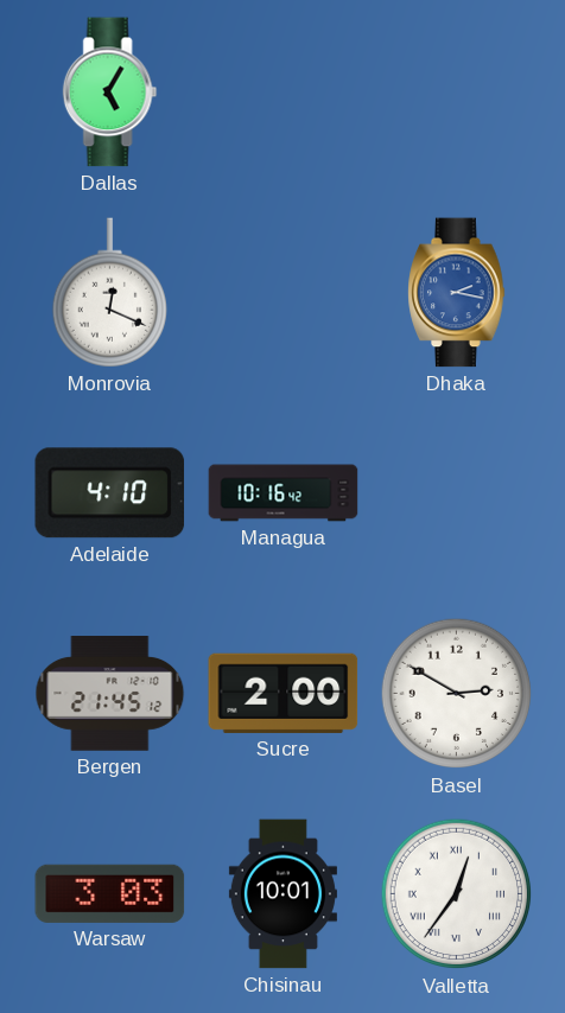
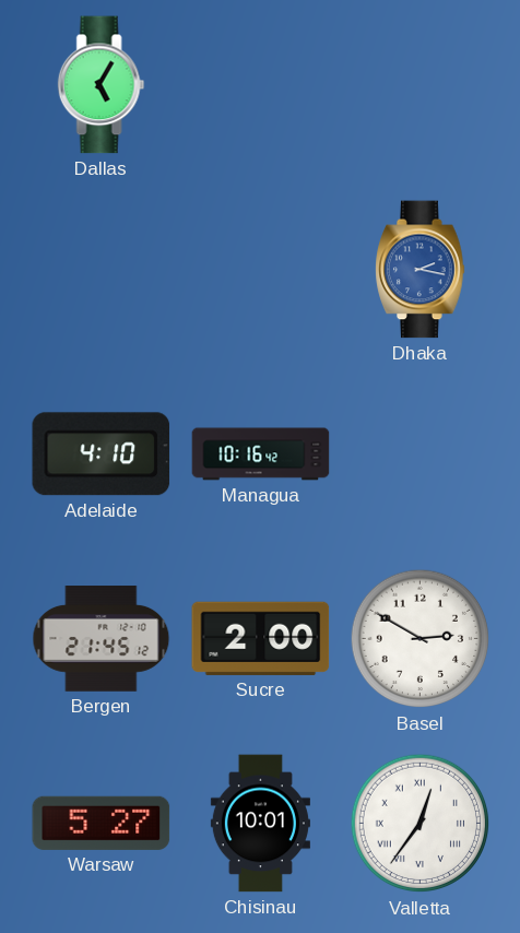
Monrovia: 12:19 -> none (109, 293)
Warsaw: 3:03 -> 5:27 (102, 823)
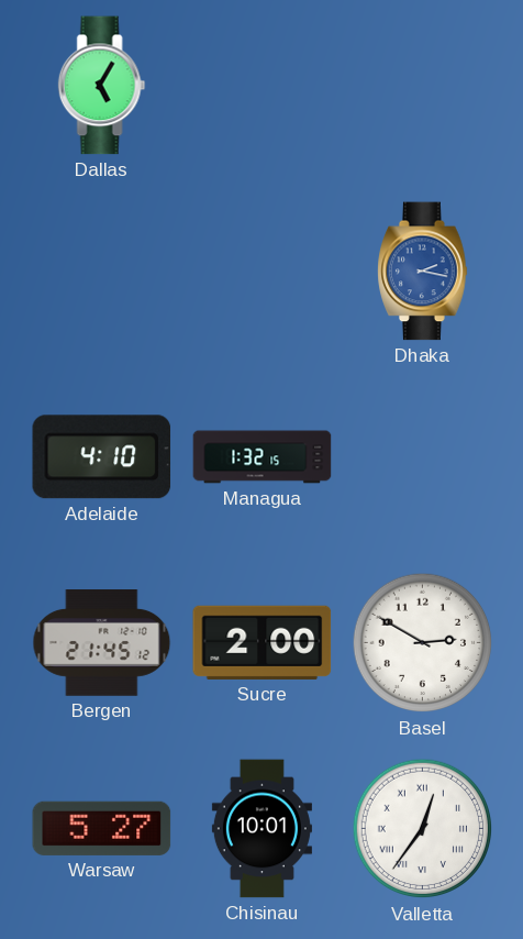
Managua: 10:16 -> 1:32 (263, 457)
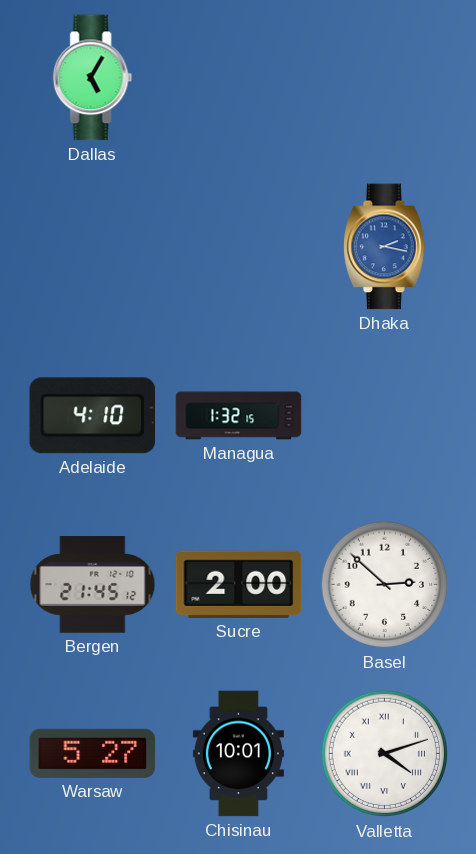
Basel: 2:50 -> 2:52 (385, 585)
Valletta: 12:36 -> 4:12 (385, 754)
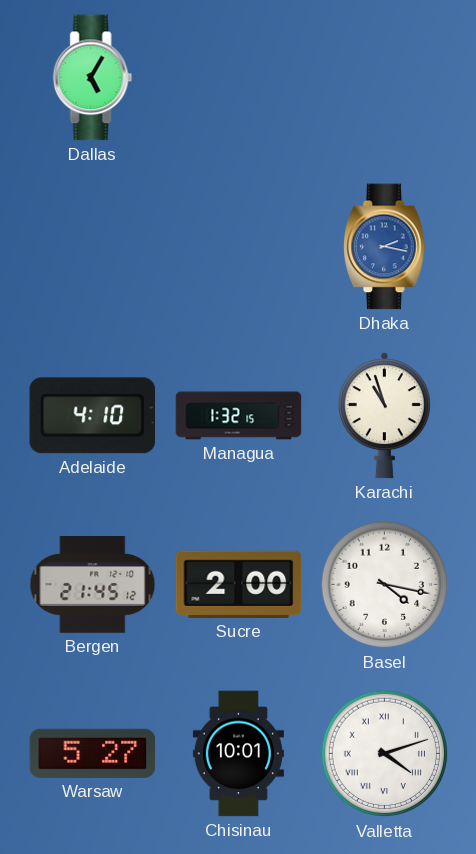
Karachi: none -> 10:57 (384, 416)
Basel: 2:52 -> 4:17 (385, 585)
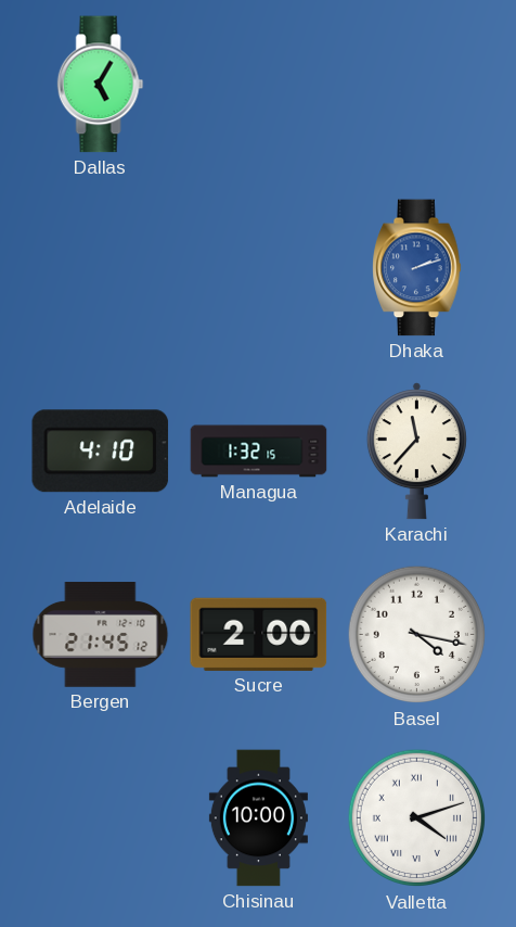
Dhaka: 2:17 -> 2:12 (417, 268)
Karachi: 10:57 -> 11:37 (416, 452)
Warsaw: 5:27 -> none (93, 753)
Chisinau: 10:01 -> 10:00 (258, 818)
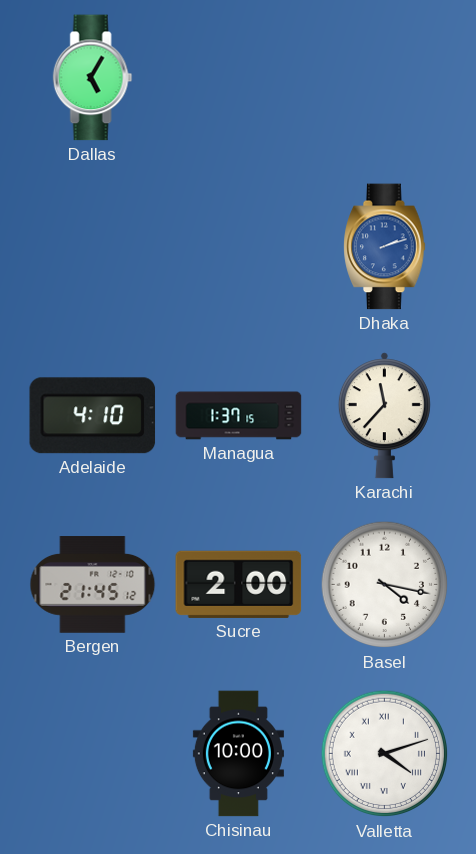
Managua: 1:32 -> 1:37 (239, 416)
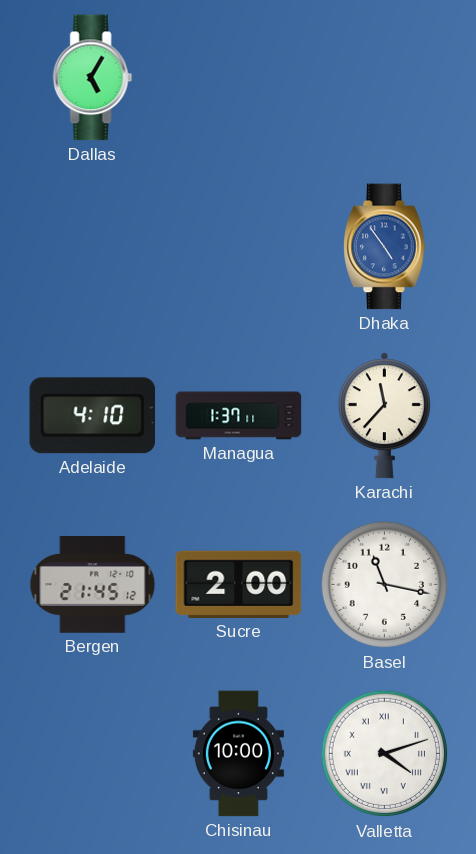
Dhaka: 2:12 -> 4:54 (385, 247)
Managua: 1:37:15 -> 1:37:11 (239, 416)
Basel: 4:17 -> 11:17 (385, 585)
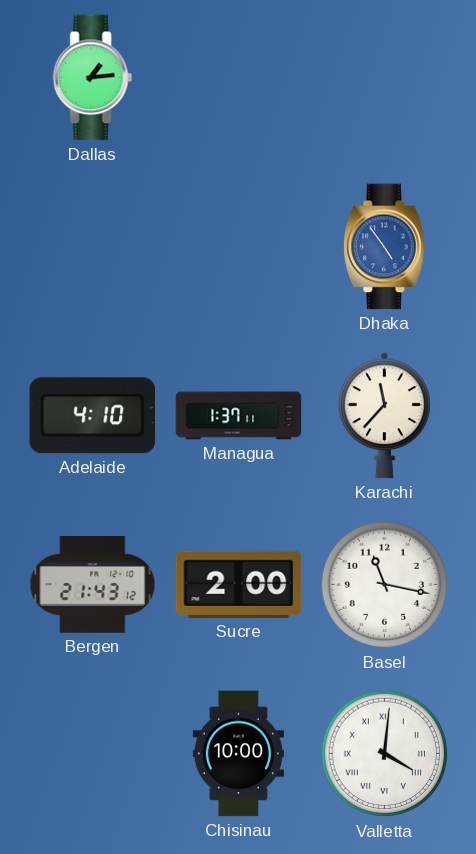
Dallas: 5:05 -> 1:14 (93, 78)
Bergen: 21:45 -> 21:43 (93, 585)
Valletta: 4:12 -> 4:01 (385, 754)
